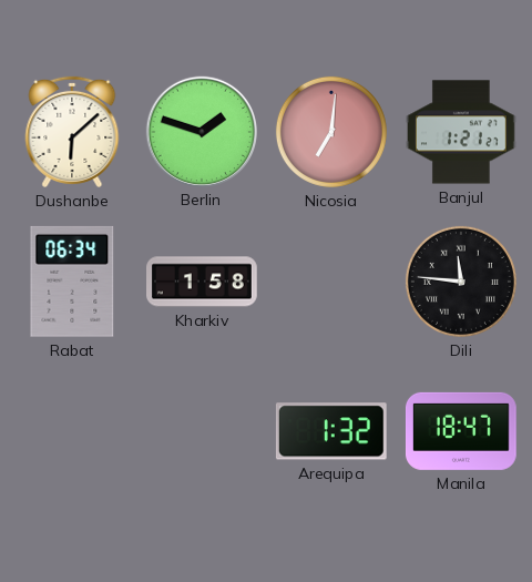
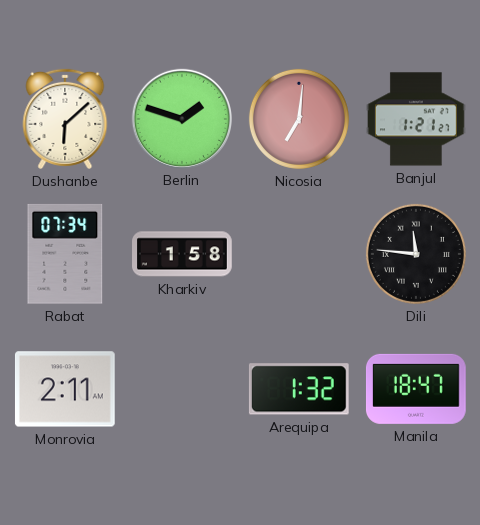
Rabat: 06:34 -> 07:34 (65, 254)
Monrovia: none -> 2:11 (65, 389)
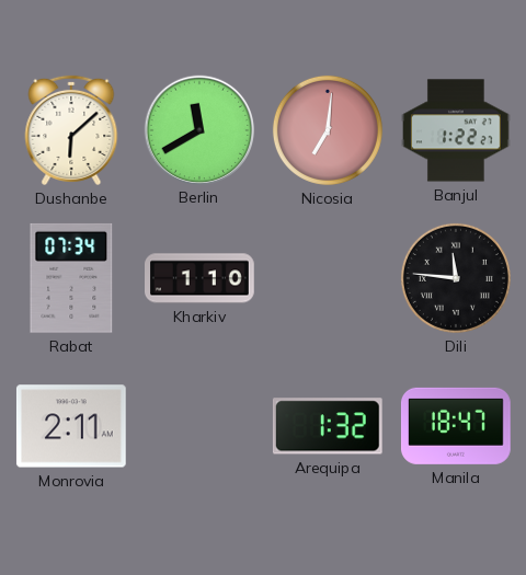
Berlin: 1:48 -> 11:40 (198, 129)
Banjul: 1:21 -> 1:22 (457, 130)
Kharkiv: 1:58 -> 1:10 (201, 278)
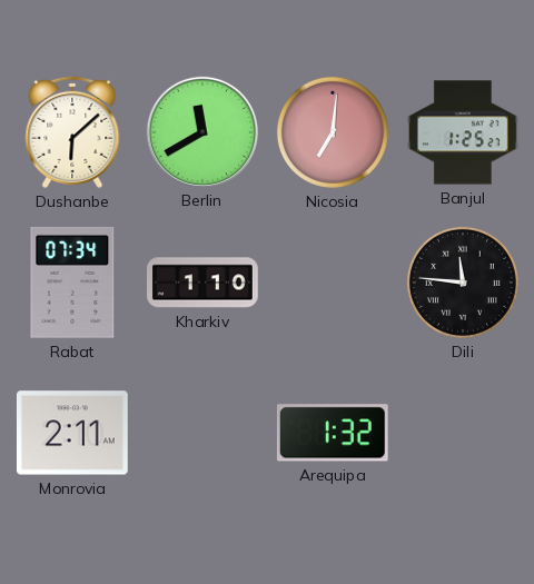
Banjul: 1:22 -> 1:25 (464, 132)
Manila: 18:47 -> none (456, 426)
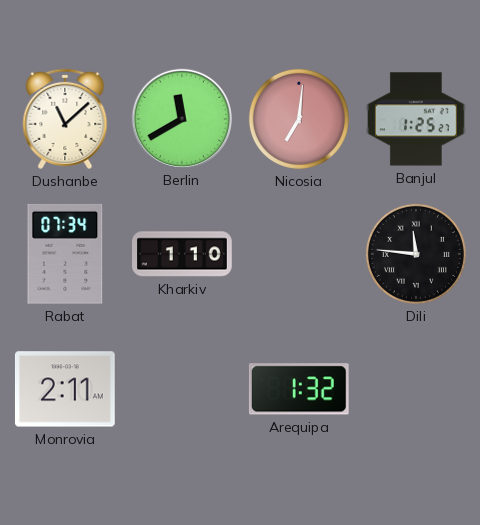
Dushanbe: 6:08 -> 11:08 (65, 119)
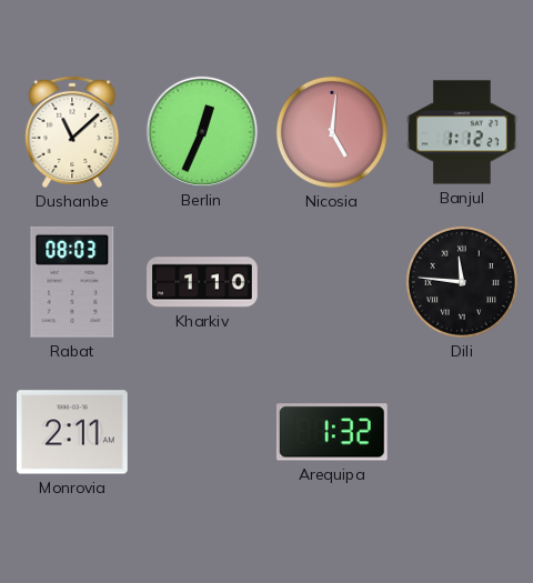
Berlin: 11:40 -> 12:34 (201, 131)
Nicosia: 7:01 -> 5:01 (332, 132)
Banjul: 1:25 -> 1:12 (463, 132)
Rabat: 07:34 -> 08:03 (72, 282)
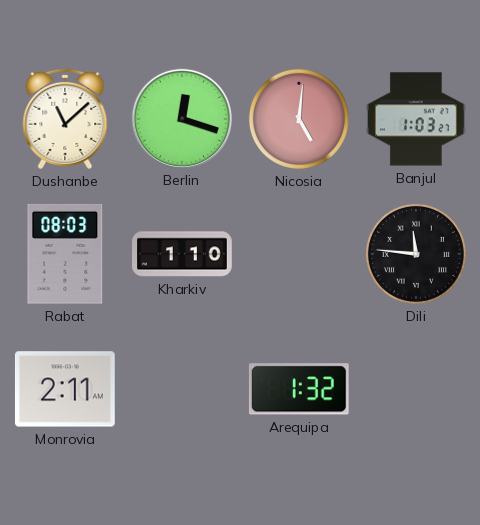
Berlin: 12:34 -> 12:18 (181, 118)
Banjul: 1:12 -> 1:03 (417, 119)
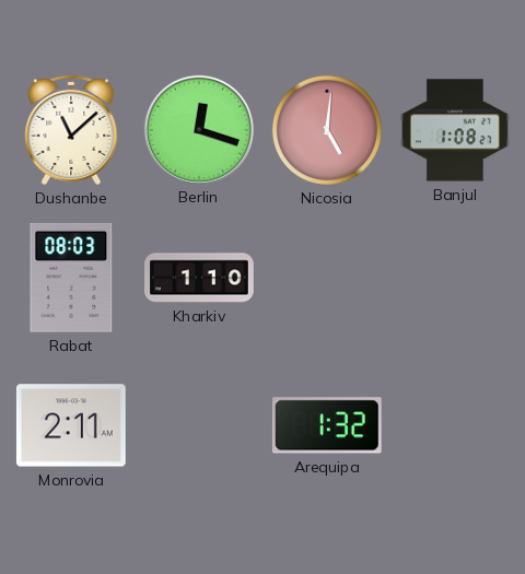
Banjul: 1:03 -> 1:08 (456, 130)
Dili: 11:46 -> none (416, 254)
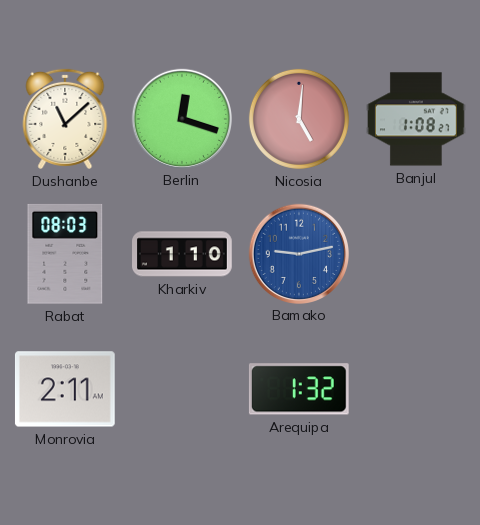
Bamako: none -> 9:13 (298, 253)
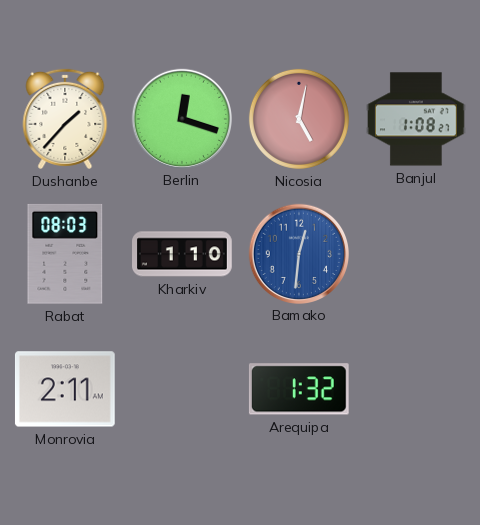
Dushanbe: 11:08 -> 1:37 (65, 119)
Nicosia: 5:01 -> 5:02 (299, 119)
Bamako: 9:13 -> 12:31 (298, 253)
